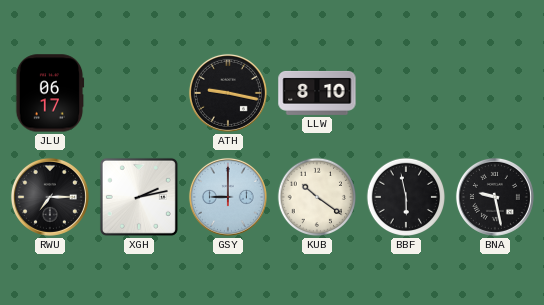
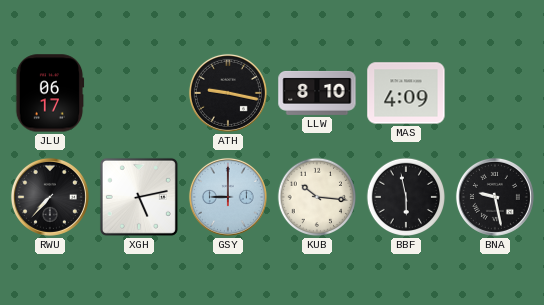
MAS: none -> 4:09 (406, 93)
RWU: 7:15 -> 7:37 (50, 197)
XGH: 2:13 -> 5:13 (139, 197)
KUB: 10:21 -> 10:16 (317, 197)
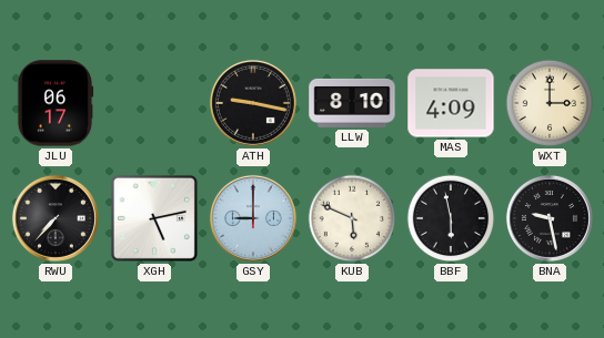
WXT: none -> 3:00 (550, 103)
KUB: 10:16 -> 5:49 (352, 218)
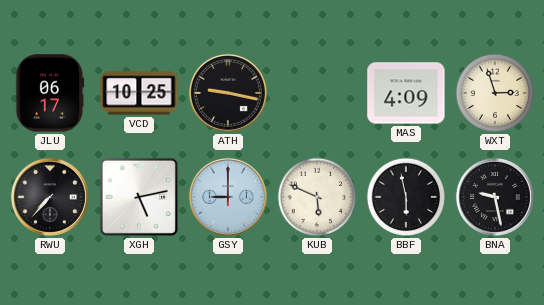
VCD: none -> 10:25 (139, 93)
LLW: 8:10 -> none (352, 103)
WXT: 3:00 -> 2:57 (495, 93)
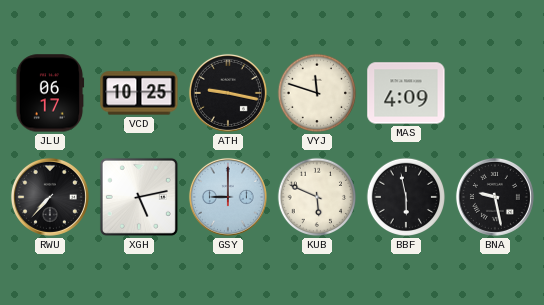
VYJ: none -> 11:48 (317, 93)
WXT: 2:57 -> none (495, 93)
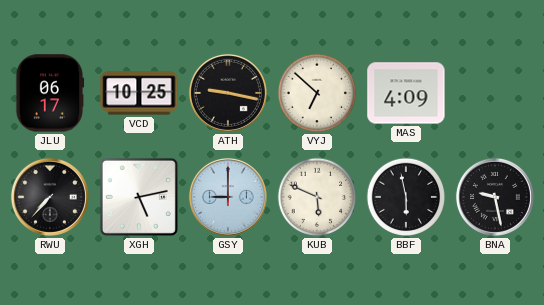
VYJ: 11:48 -> 6:52 (317, 93)
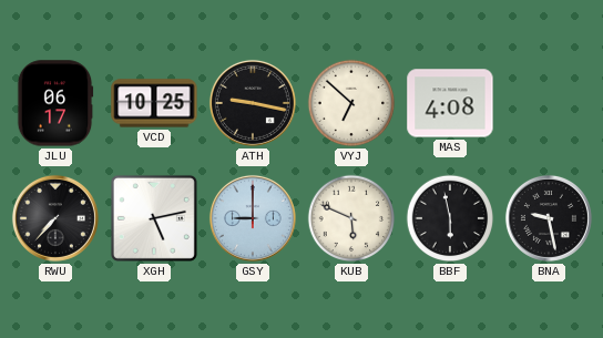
MAS: 4:09 -> 4:08 (450, 103)
